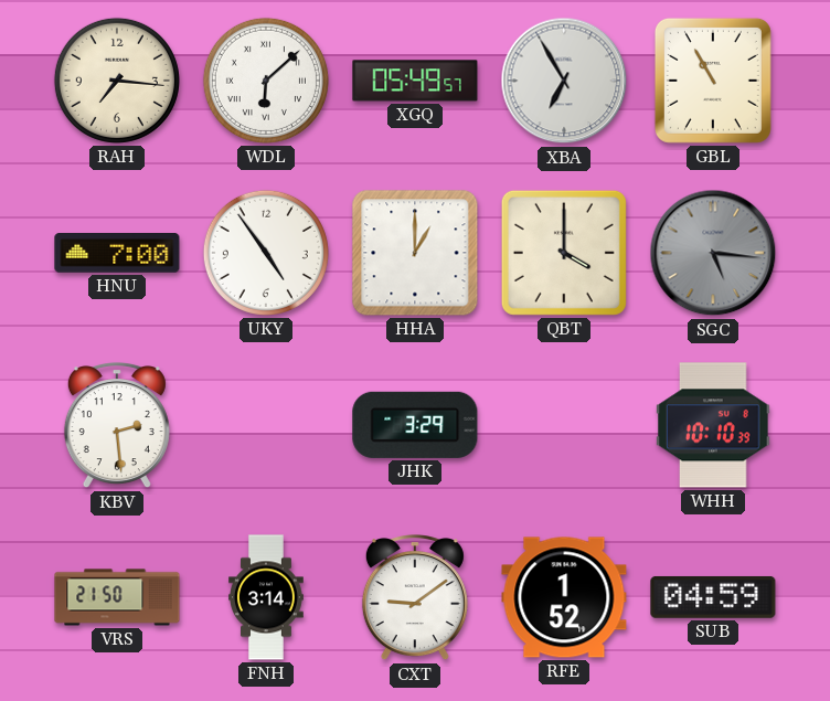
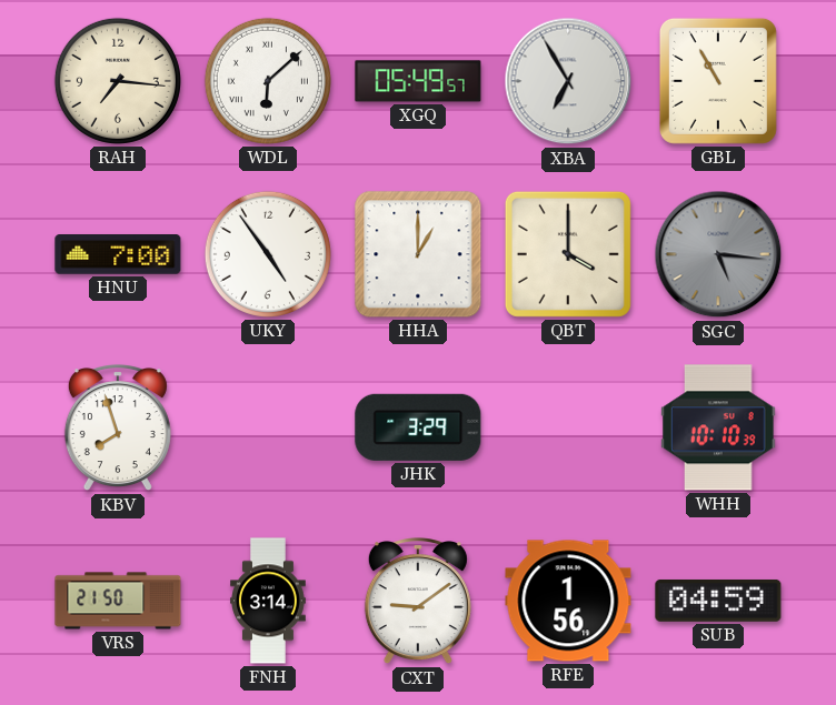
KBV: 2:29 -> 7:57 (118, 429)
RFE: 1:52 -> 1:56 (568, 601)
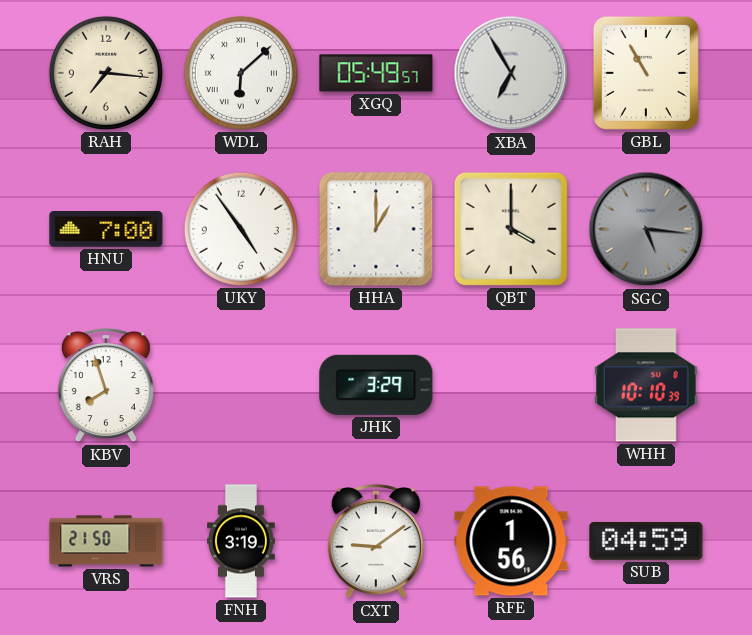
FNH: 3:14 -> 3:19 (242, 541)
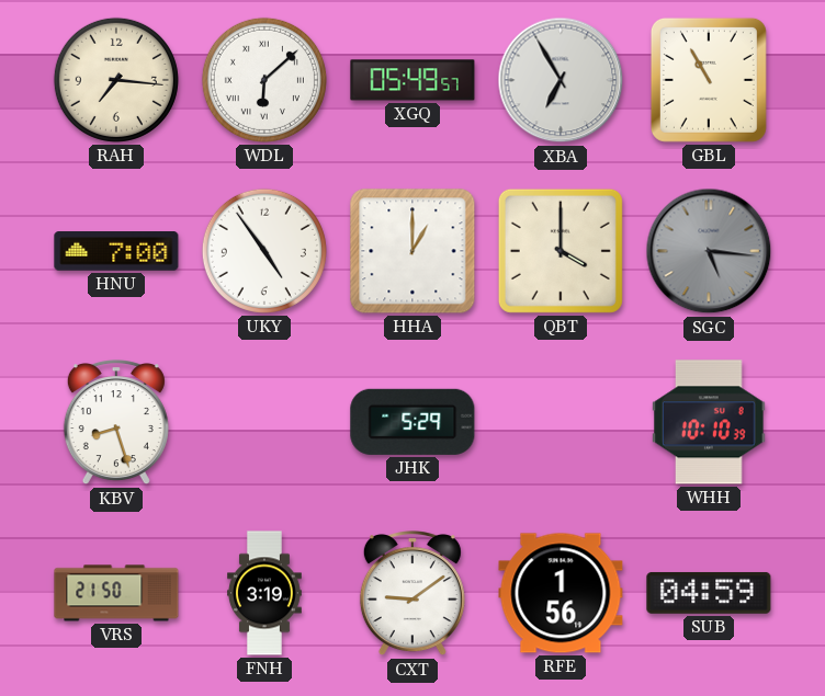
KBV: 7:57 -> 8:27 (116, 423)
JHK: 3:29 -> 5:29 (412, 422)
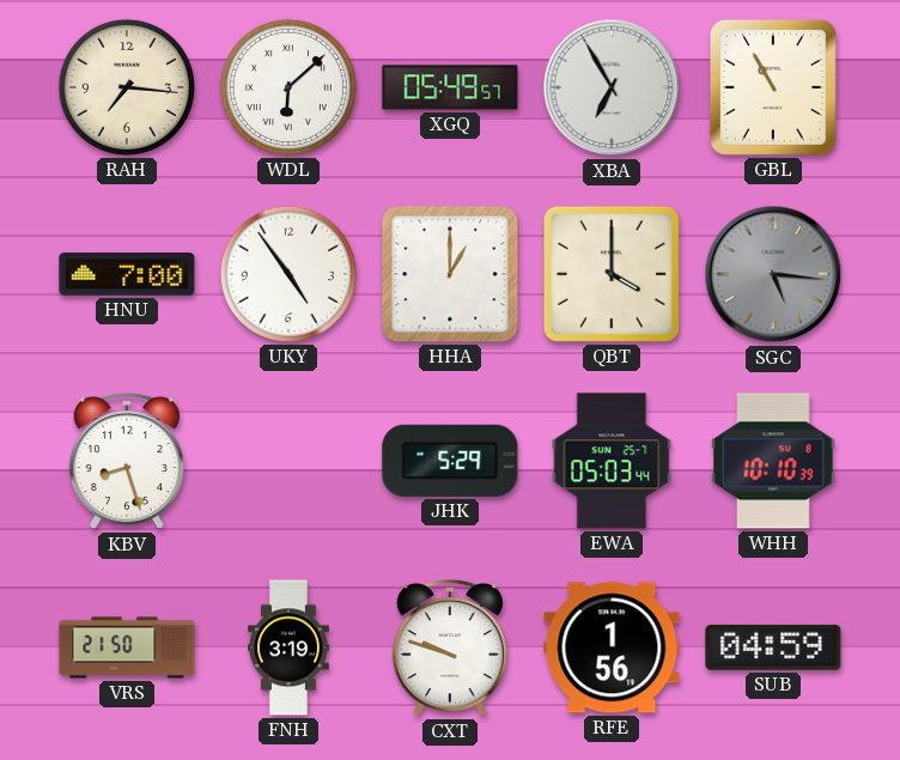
EWA: none -> 05:03 (612, 461)
CXT: 9:09 -> 9:48 (450, 649)
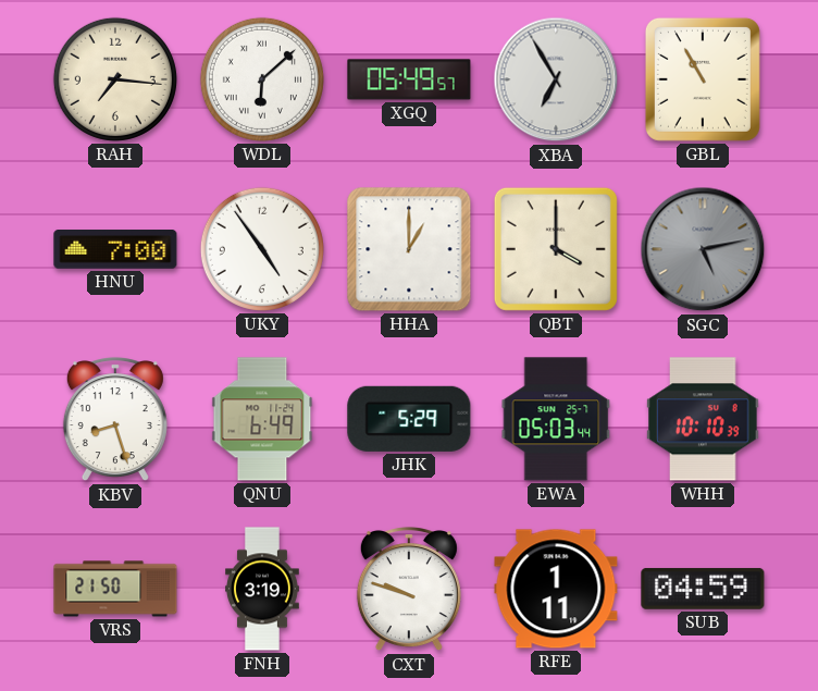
SGC: 5:16 -> 5:13 (703, 249)
QNU: none -> 6:49 (262, 419)
RFE: 1:56 -> 1:11 (556, 589)
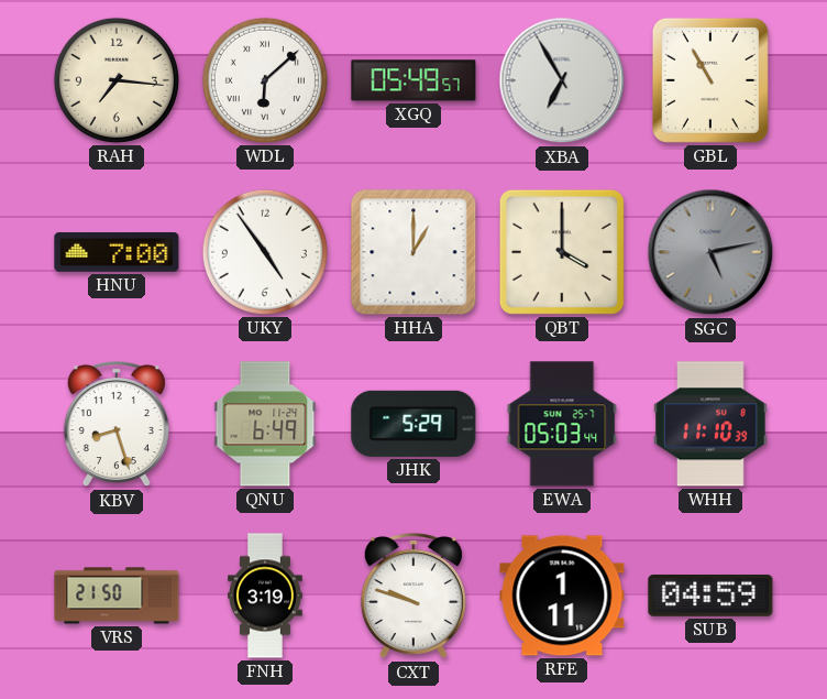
WHH: 10:10 -> 11:10 (710, 424)
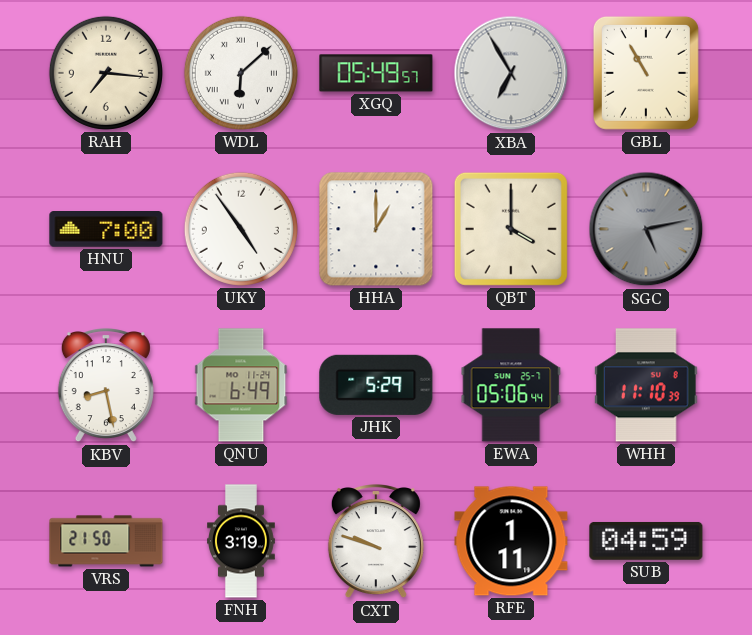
KBV: 8:27 -> 8:28 (106, 386)
EWA: 05:03 -> 05:06 (511, 385)
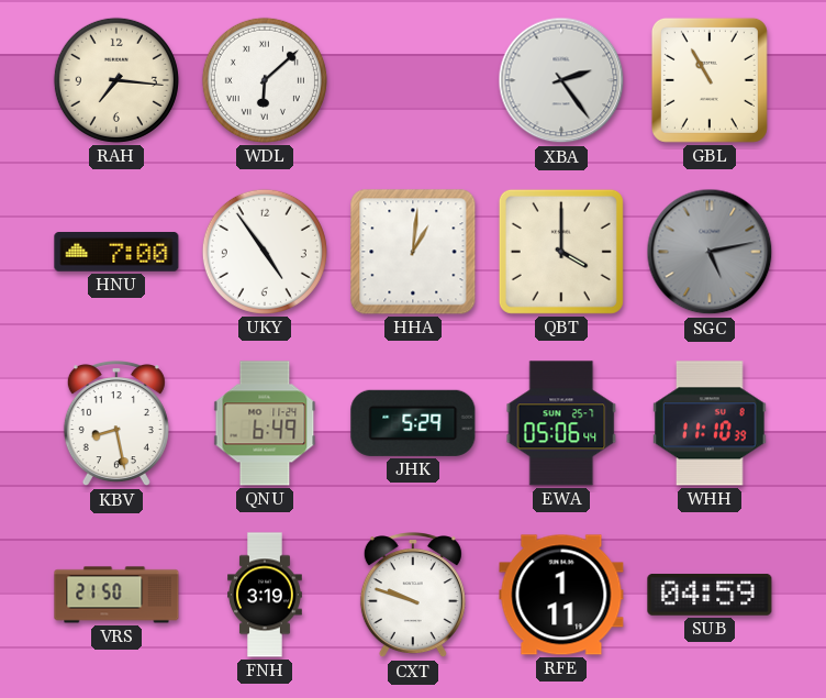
XGQ: 05:49 -> none (376, 73)
XBA: 6:55 -> 2:24 (561, 80)
HHA: 1:00 -> 1:01 (413, 252)
